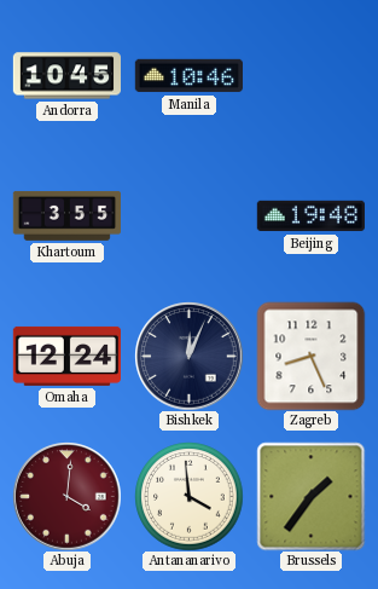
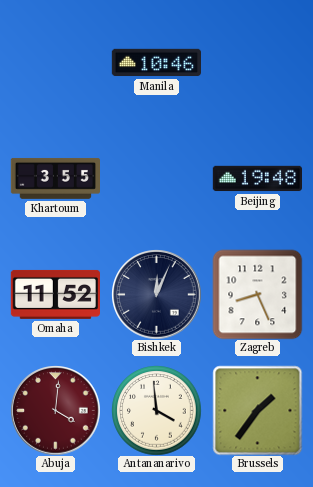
Andorra: 10:45 -> none (66, 76)
Omaha: 12:24 -> 11:52 (55, 294)
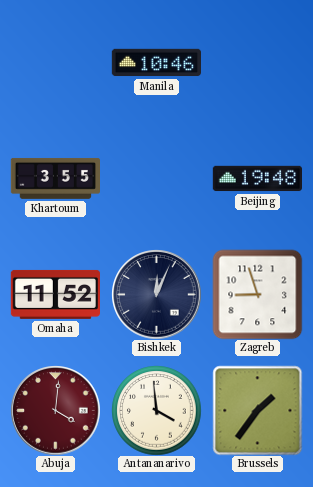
Zagreb: 8:26 -> 8:57 (257, 294)
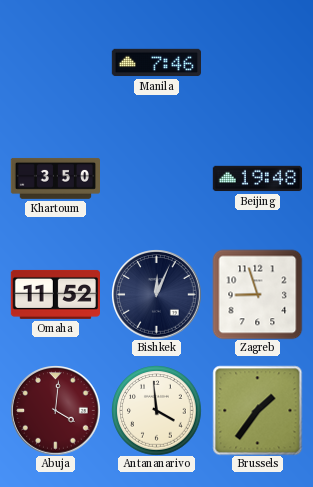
Manila: 10:46 -> 7:46 (156, 63)
Khartoum: 3:55 -> 3:50 (55, 178)
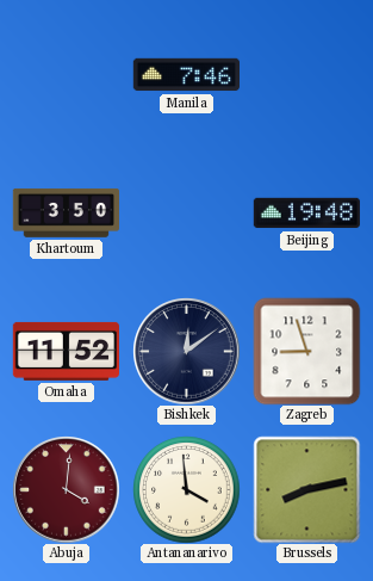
Bishkek: 12:04 -> 12:09 (186, 351)
Brussels: 1:36 -> 8:13 (306, 489)
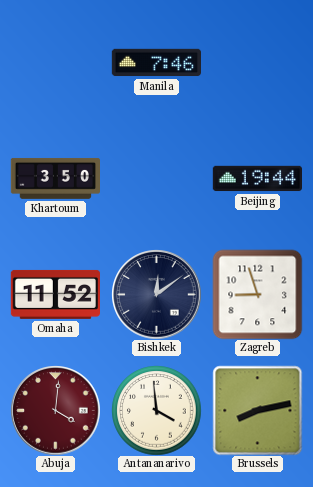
Beijing: 19:48 -> 19:44 (257, 179)
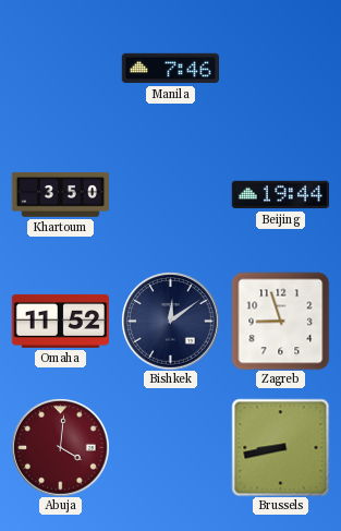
Antananarivo: 3:59 -> none (156, 410)
Brussels: 8:13 -> 8:43 (280, 447)
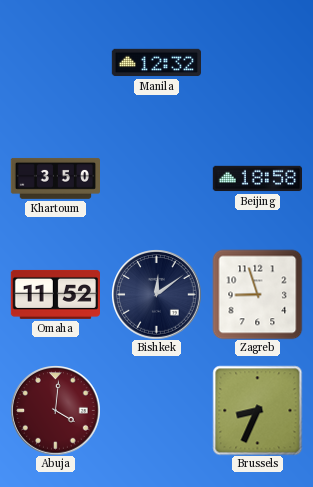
Manila: 7:46 -> 12:32 (156, 63)
Beijing: 19:44 -> 18:58 (257, 179)
Brussels: 8:43 -> 8:34 (257, 410)
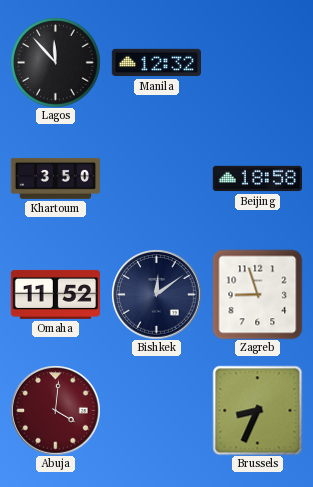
Lagos: none -> 11:53 (55, 62)
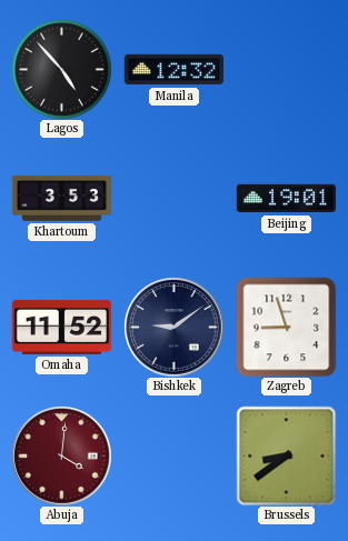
Lagos: 11:53 -> 4:53 (61, 69)
Khartoum: 3:50 -> 3:53 (61, 198)
Beijing: 18:58 -> 19:01 (286, 199)
Bishkek: 12:09 -> 9:09 (173, 327)
Brussels: 8:34 -> 8:39 (286, 455)
